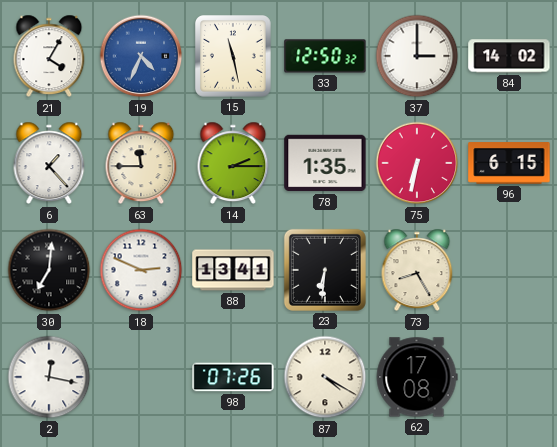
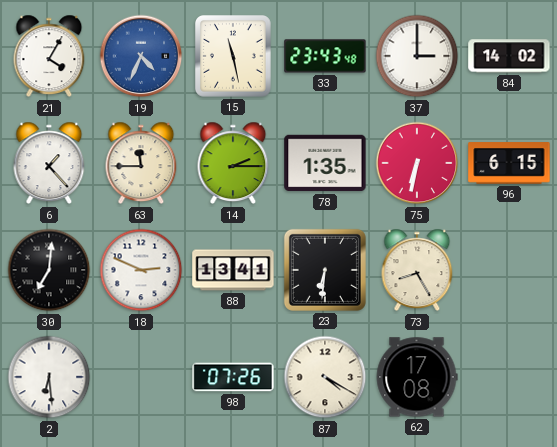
33: 12:50 -> 23:43 (325, 56)
2: 12:17 -> 6:29 (49, 377)
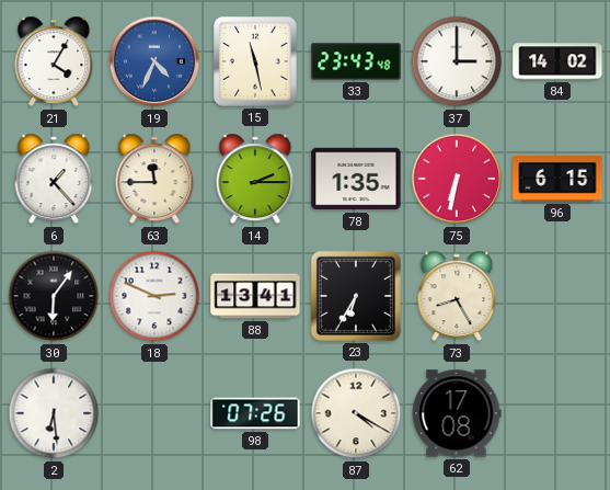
30: 7:01 -> 6:06 (54, 296)
23: 6:31 -> 6:35 (356, 296)
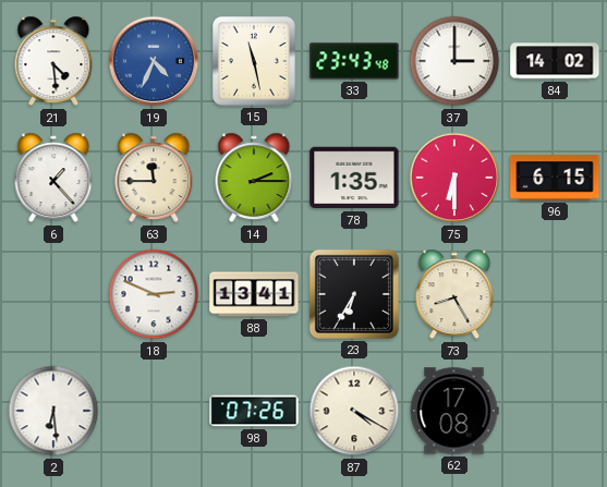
21: 4:05 -> 4:29 (53, 61)
75: 6:32 -> 6:30 (454, 178)
30: 6:06 -> none (54, 296)
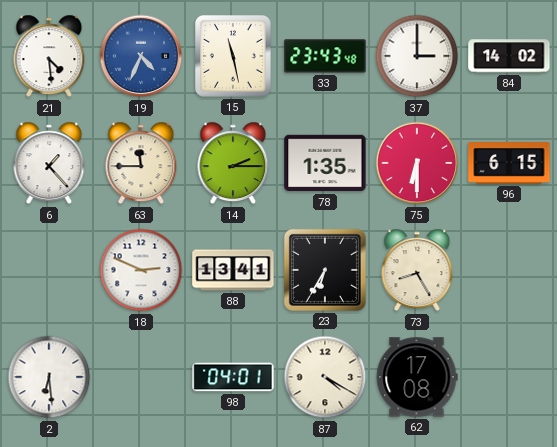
98: 07:26 -> 04:01 (233, 377)
